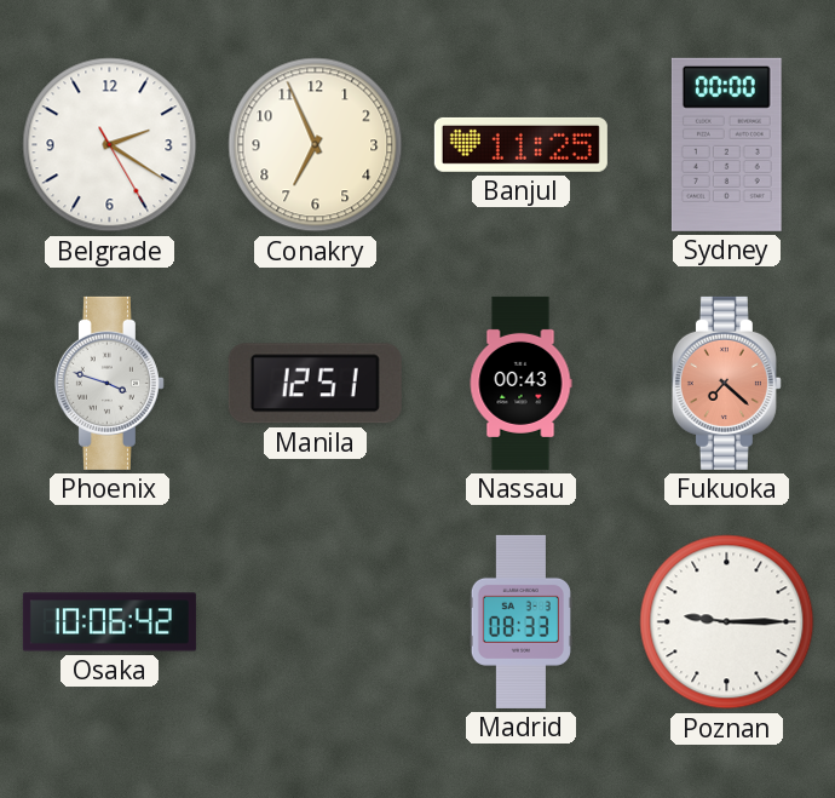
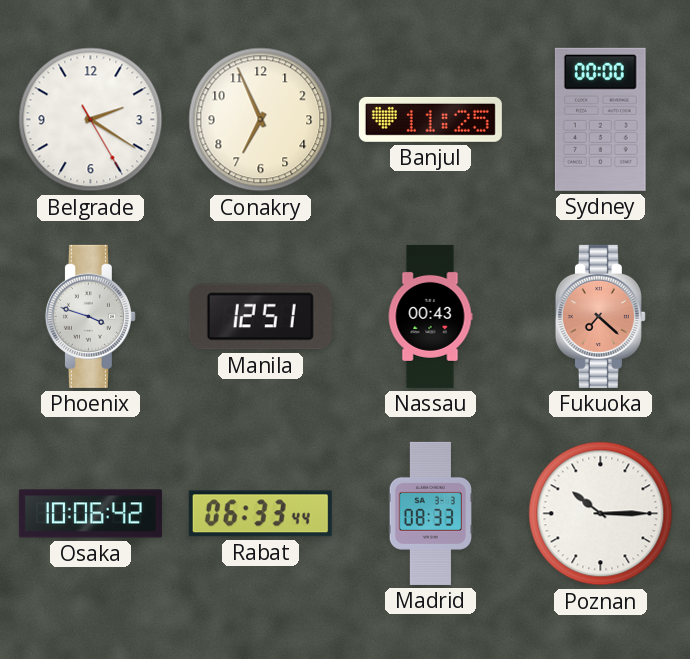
Rabat: none -> 06:33 (260, 514)
Poznan: 9:15 -> 10:15 (601, 514)
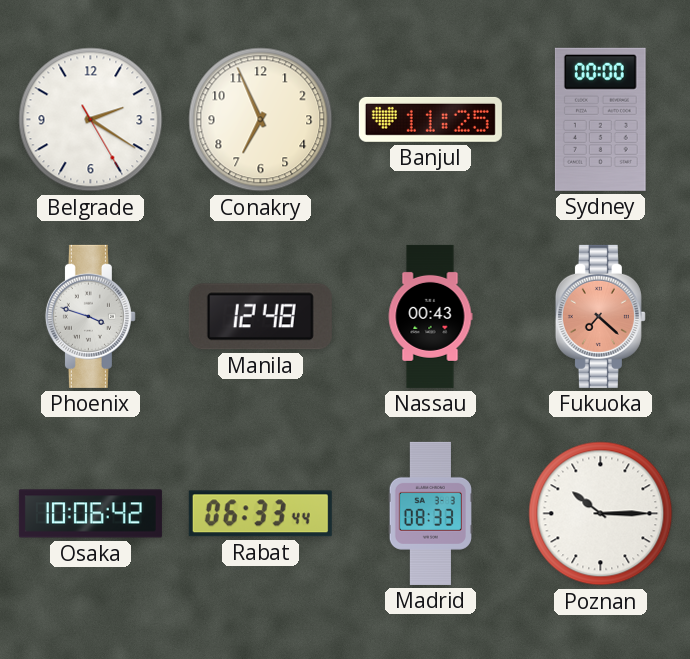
Manila: 12:51 -> 12:48 (260, 317)
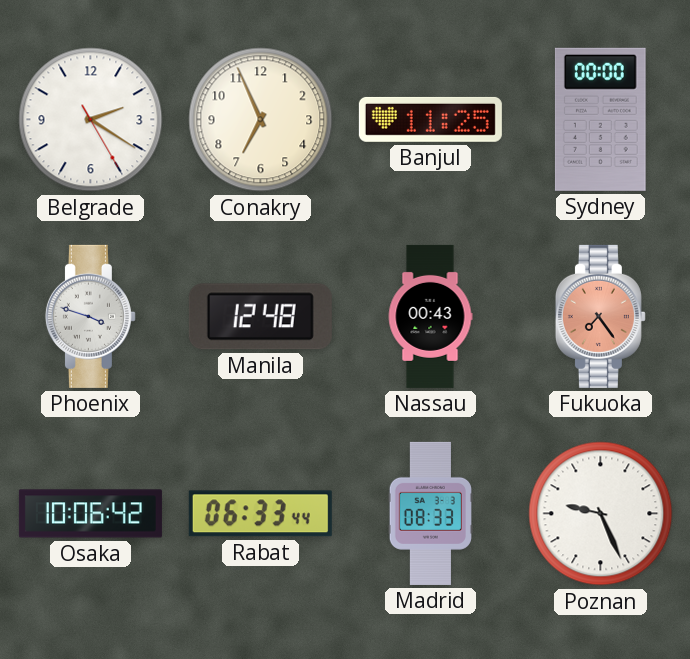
Fukuoka: 7:22 -> 7:24 (600, 316)
Poznan: 10:15 -> 9:26 (601, 514)
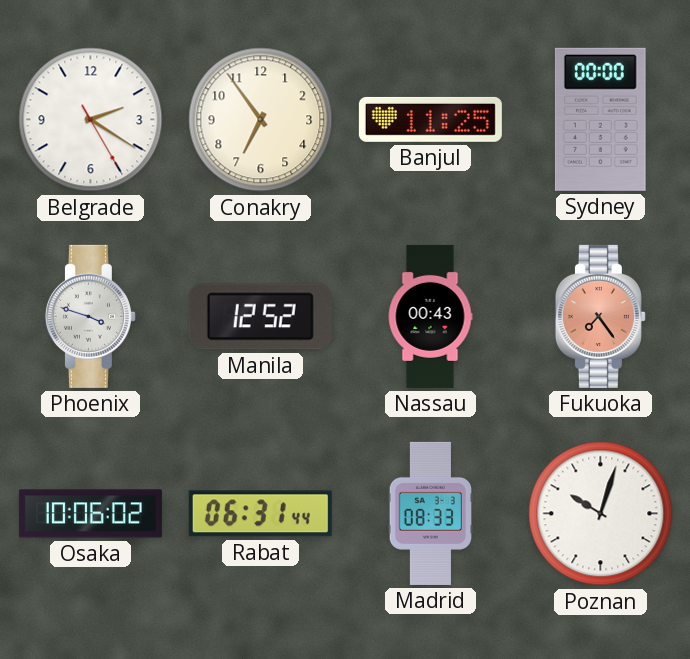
Conakry: 6:56 -> 6:54 (261, 120)
Manila: 12:48 -> 12:52 (260, 317)
Osaka: 10:06:42 -> 10:06:02 (90, 514)
Rabat: 06:33 -> 06:31 (260, 514)
Poznan: 9:26 -> 10:03 (601, 514)
